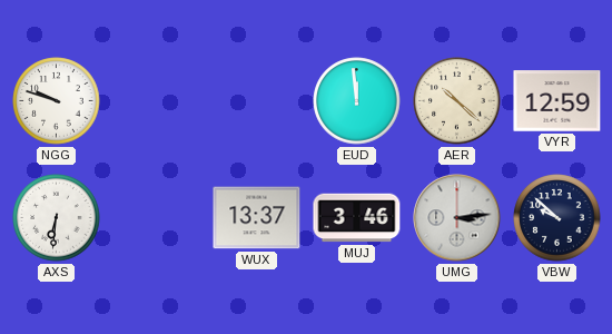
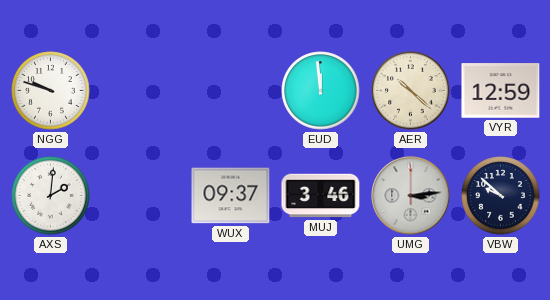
AXS: 6:31 -> 2:01 (51, 196)
WUX: 13:37 -> 09:37 (231, 196)
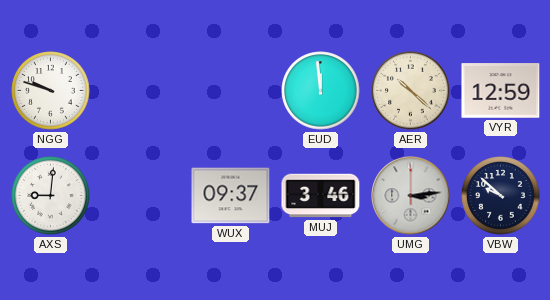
AXS: 2:01 -> 9:01 (51, 196)
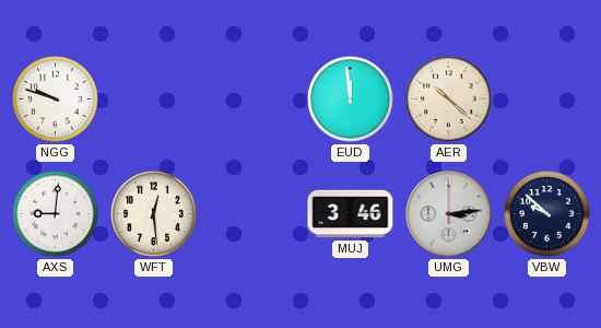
VYR: 12:59 -> none (501, 91)
WFT: none -> 12:29 (154, 214)
WUX: 09:37 -> none (231, 196)
